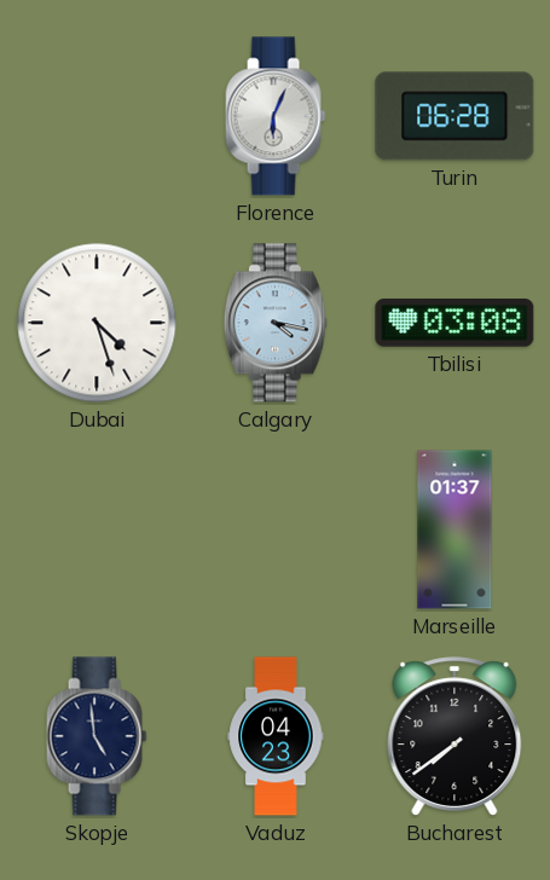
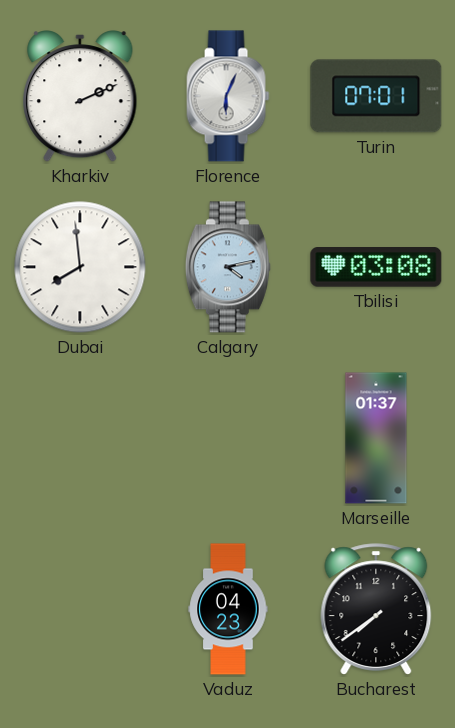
Kharkiv: none -> 2:11 (80, 96)
Turin: 06:28 -> 07:01 (376, 96)
Dubai: 4:27 -> 7:59 (80, 267)
Calgary: 4:17 -> 4:13 (228, 267)
Skopje: 4:59 -> none (97, 736)
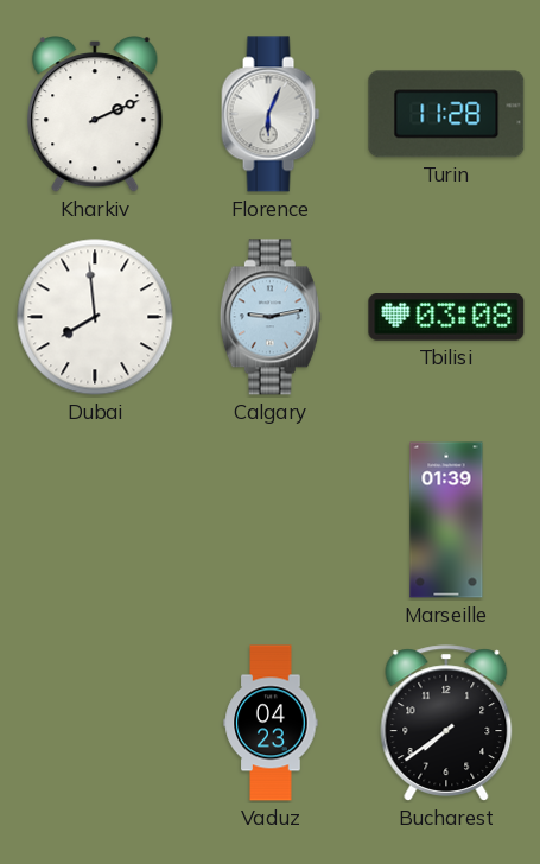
Turin: 07:01 -> 11:28 (446, 114)
Calgary: 4:13 -> 9:13 (271, 317)
Marseille: 01:37 -> 01:39 (446, 520)
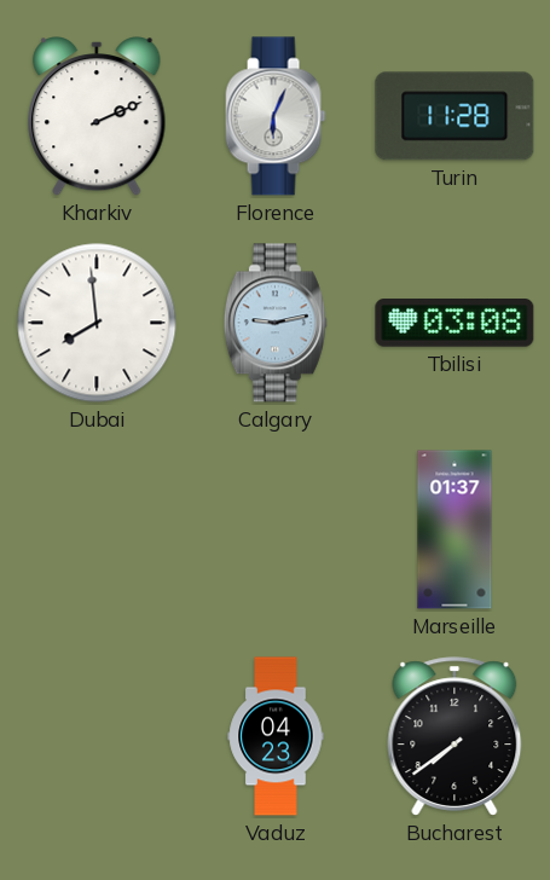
Marseille: 01:39 -> 01:37 (455, 529)
